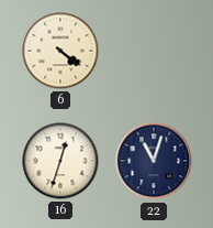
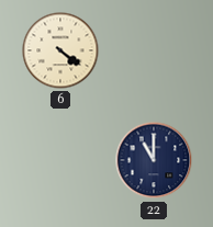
16: 12:33 -> none (60, 161)
22: 11:03 -> 11:00 (154, 160)
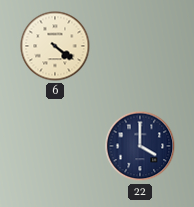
22: 11:00 -> 4:00 (140, 146)
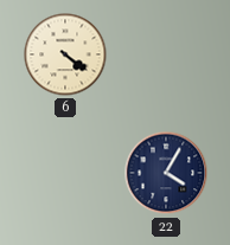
22: 4:00 -> 4:05 (166, 173)
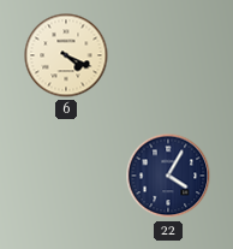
6: 4:21 -> 4:19 (66, 55)
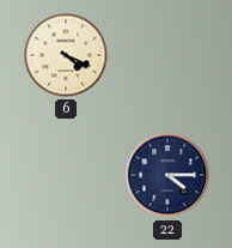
22: 4:05 -> 4:15 (167, 175)
